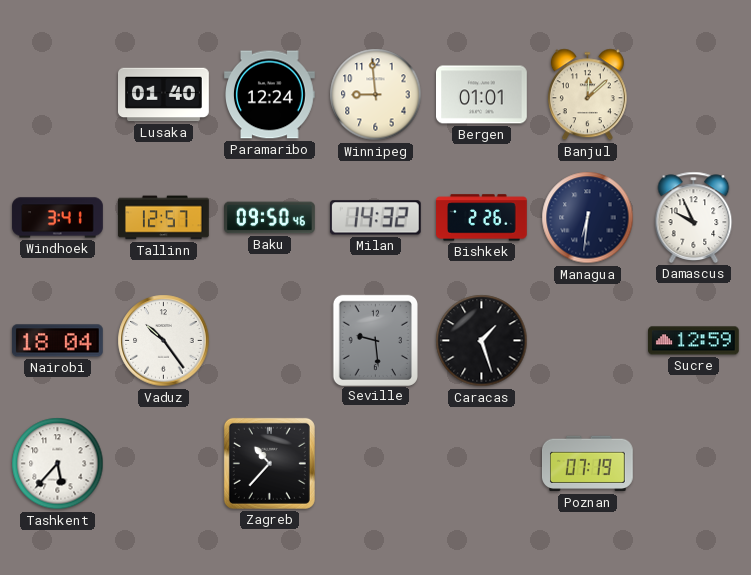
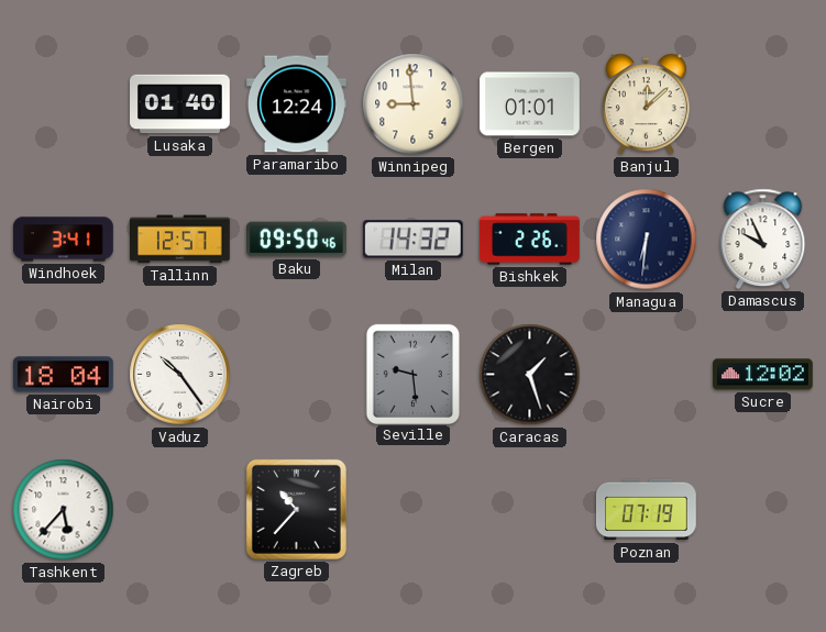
Sucre: 12:59 -> 12:02 (763, 375)
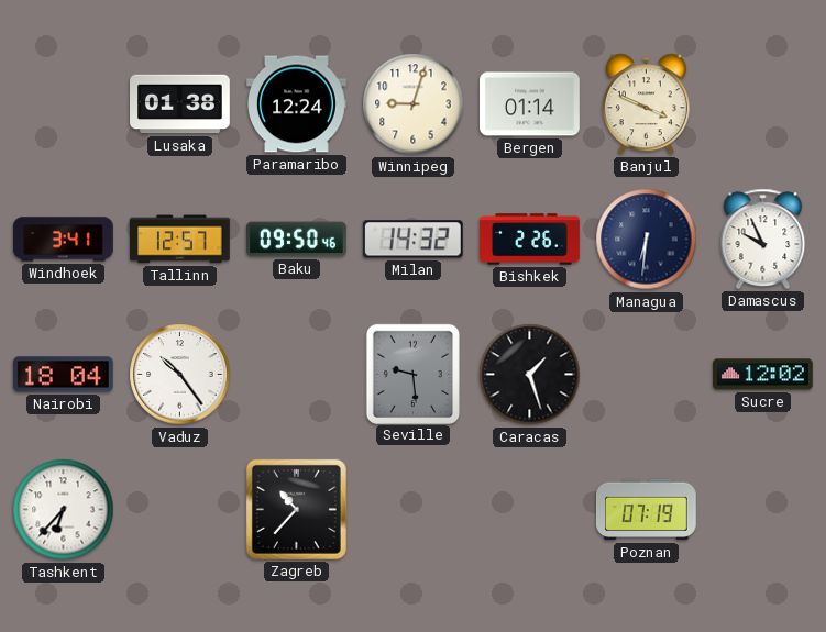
Lusaka: 01:40 -> 01:38 (180, 104)
Winnipeg: 8:59 -> 9:03 (414, 104)
Bergen: 01:01 -> 01:14 (530, 104)
Banjul: 12:08 -> 3:49 (646, 104)
Tashkent: 5:37 -> 6:37 (64, 510)
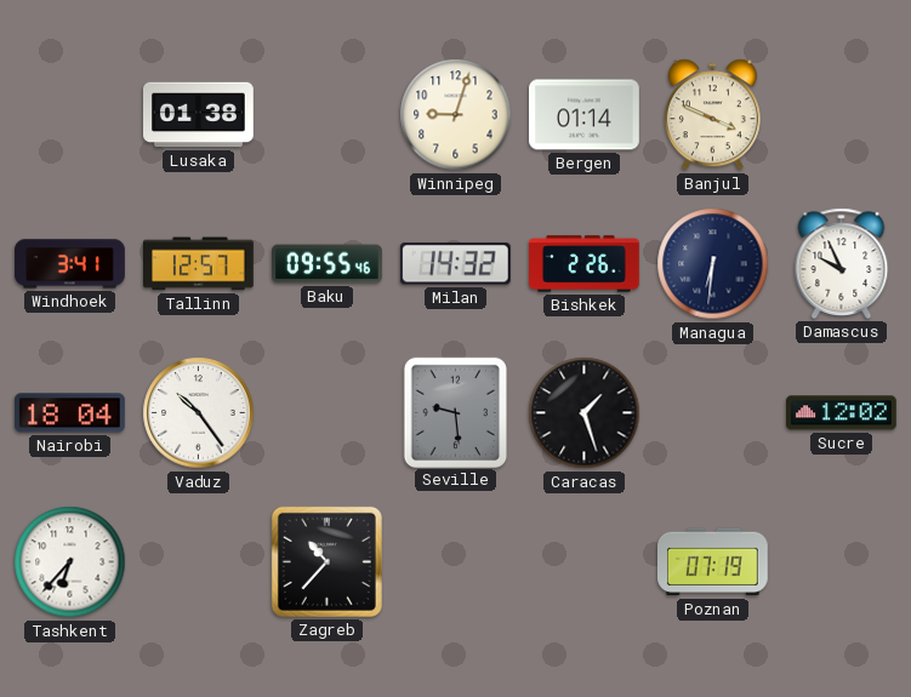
Paramaribo: 12:24 -> none (297, 104)
Baku: 09:50 -> 09:55 (328, 264)
